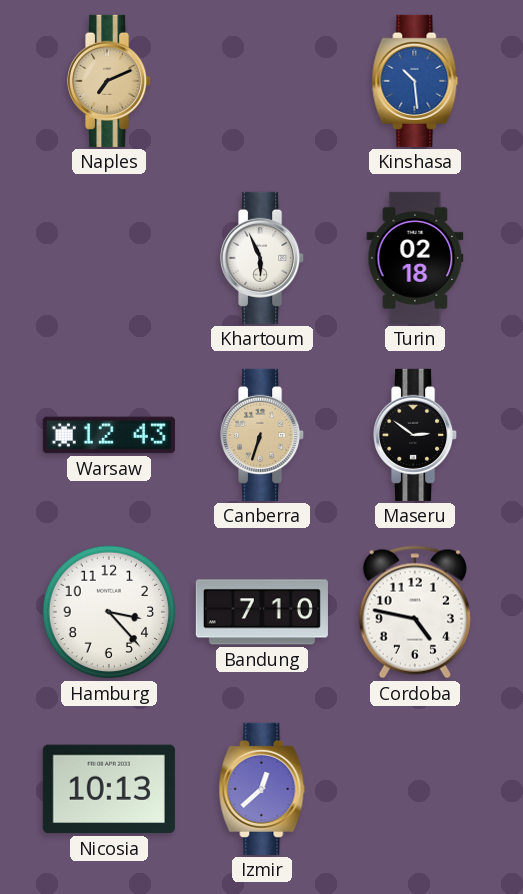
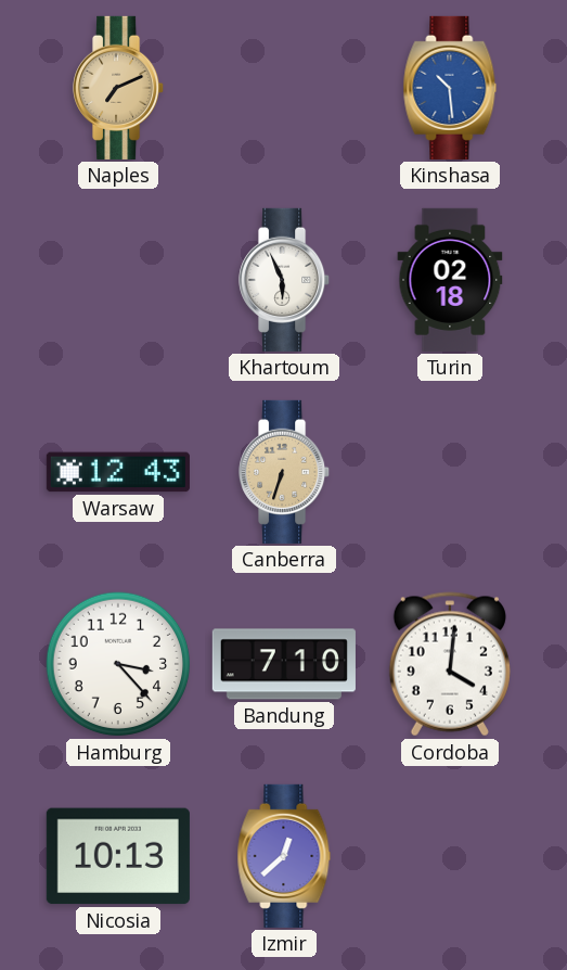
Maseru: 2:51 -> none (416, 435)
Cordoba: 4:47 -> 4:01 (450, 664)
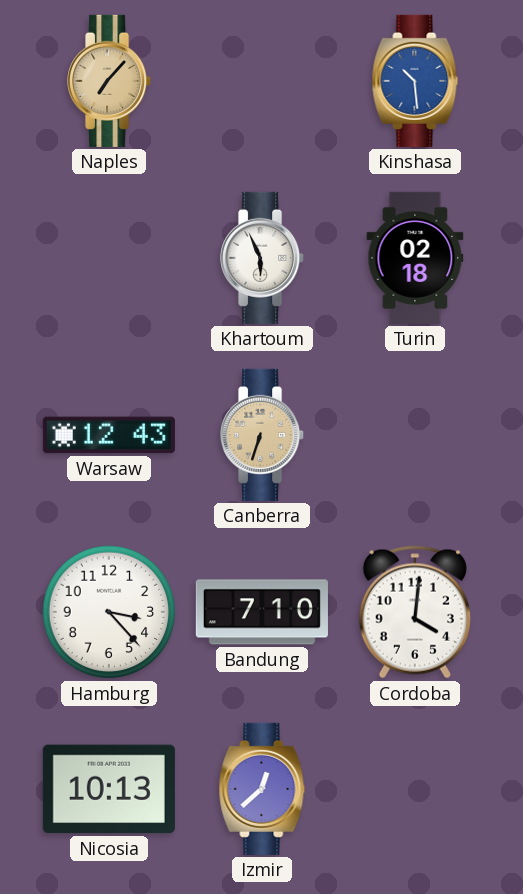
Naples: 7:11 -> 7:07 (110, 81)
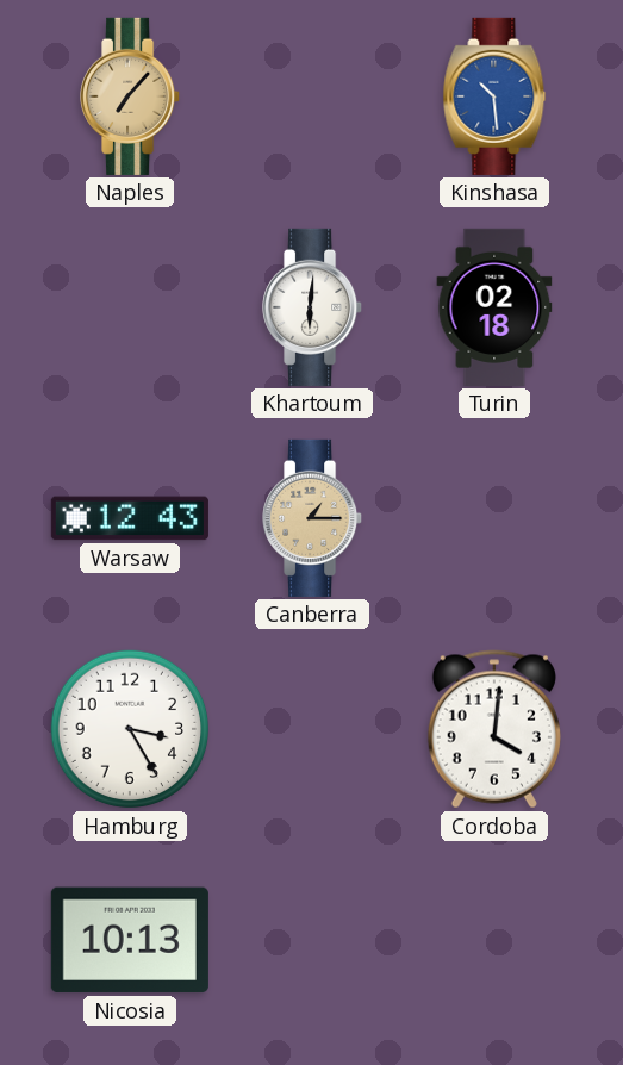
Khartoum: 5:56 -> 6:01 (313, 307)
Canberra: 6:33 -> 1:15 (313, 518)
Hamburg: 3:23 -> 3:25 (130, 729)
Bandung: 7:10 -> none (262, 612)
Izmir: 12:38 -> none (262, 789)
